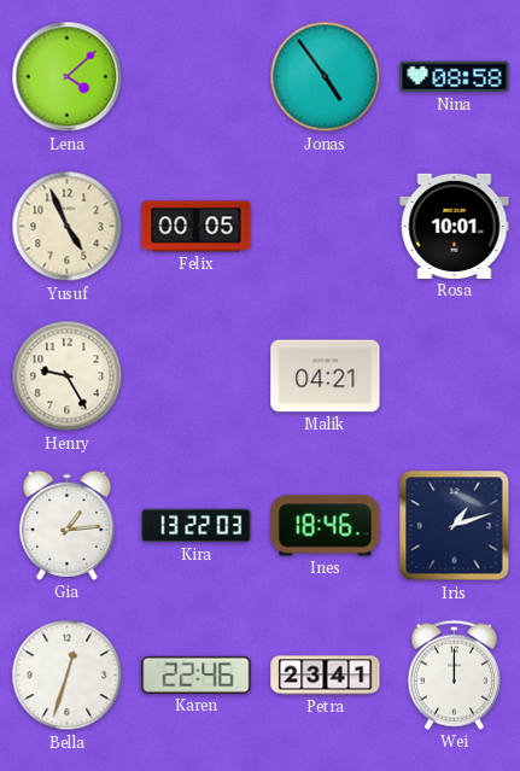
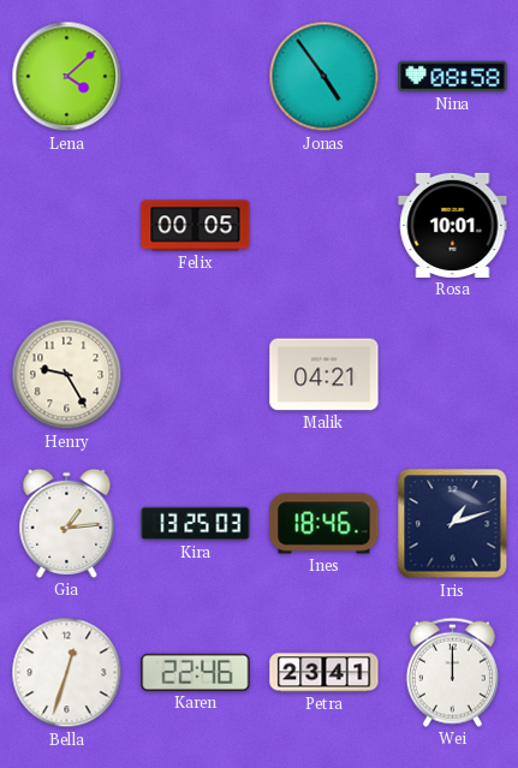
Yusuf: 4:56 -> none (68, 227)
Kira: 13:22 -> 13:25 (196, 524)
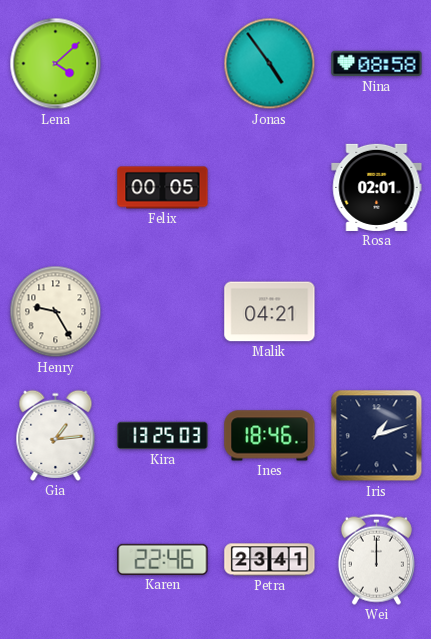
Rosa: 10:01 -> 02:01 (377, 187)
Bella: 12:33 -> none (67, 673)
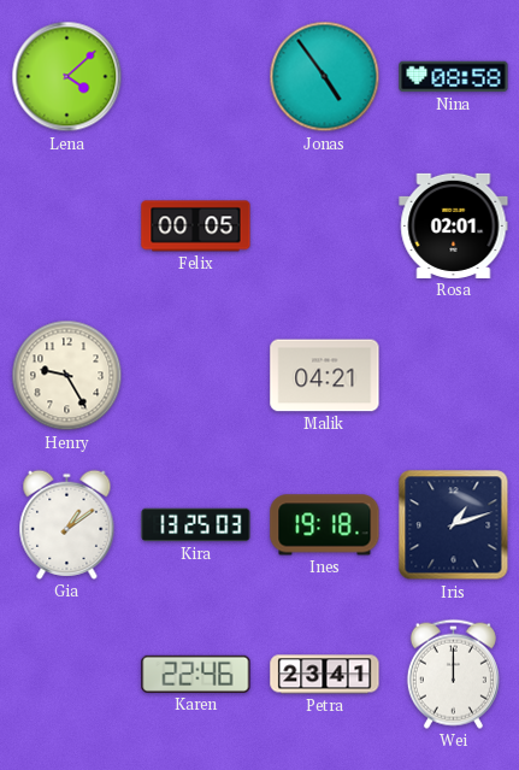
Gia: 1:14 -> 1:09 (67, 524)
Ines: 18:46 -> 19:18 (325, 525)
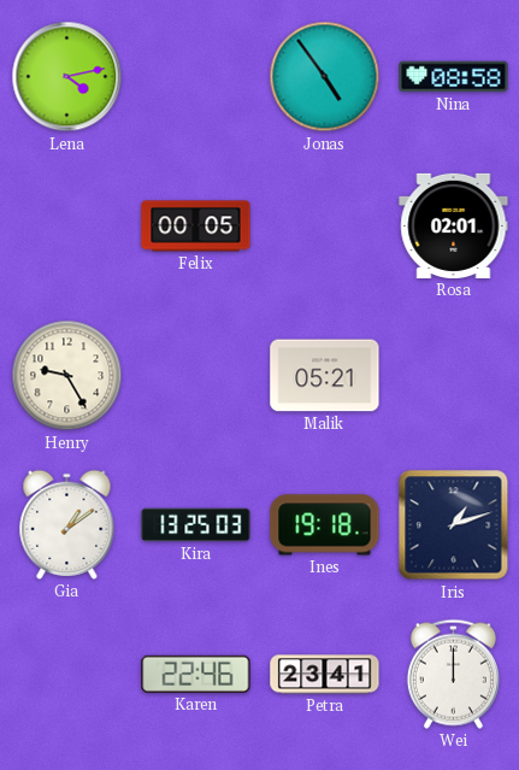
Lena: 4:08 -> 4:13 (67, 77)
Malik: 04:21 -> 05:21 (325, 376)
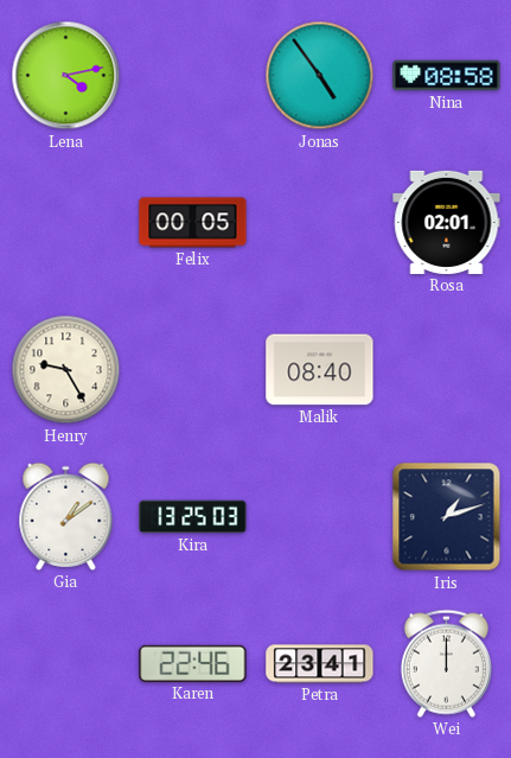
Malik: 05:21 -> 08:40 (320, 370)
Ines: 19:18 -> none (325, 525)
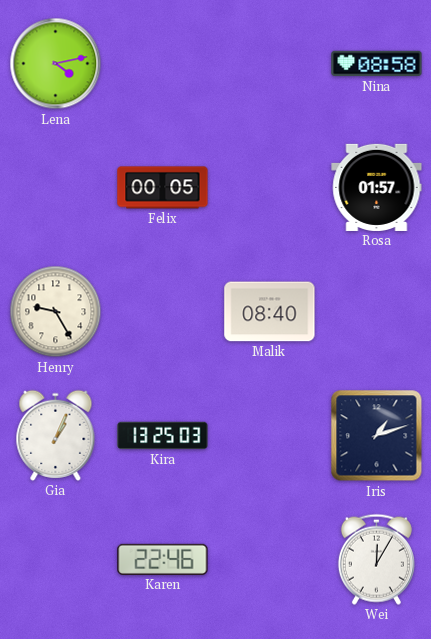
Jonas: 4:54 -> none (320, 76)
Rosa: 02:01 -> 01:57 (377, 187)
Gia: 1:09 -> 1:04 (56, 435)
Petra: 23:41 -> none (320, 664)
Wei: 12:00 -> 12:05 (376, 559)
